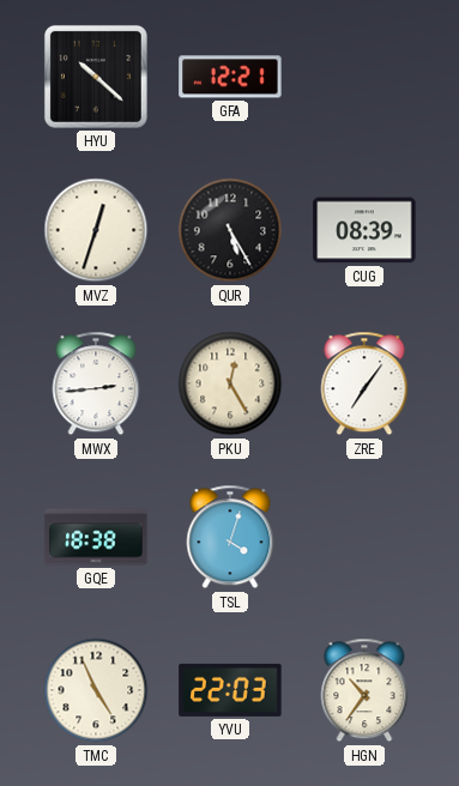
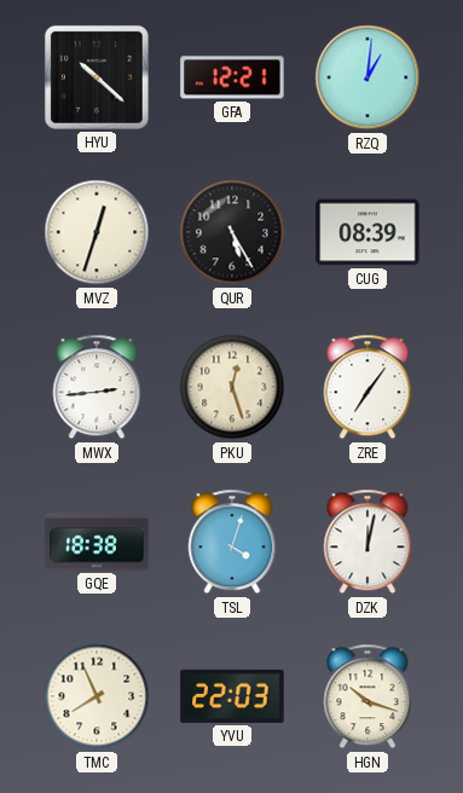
RZQ: none -> 1:01 (367, 77)
PKU: 12:25 -> 12:27 (232, 387)
DZK: none -> 12:02 (367, 542)
TMC: 4:56 -> 7:56 (97, 696)
HGN: 10:36 -> 10:18 (367, 696)
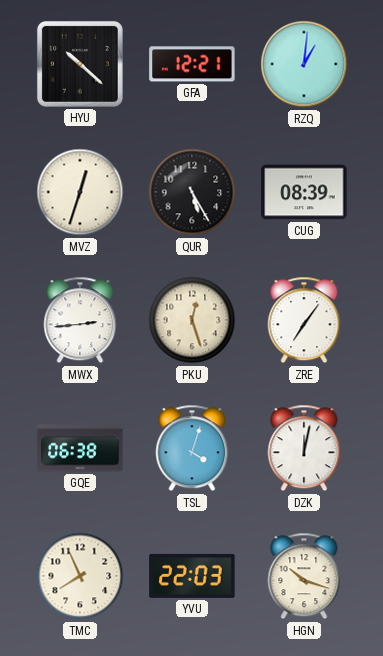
GQE: 18:38 -> 06:38 (80, 448)
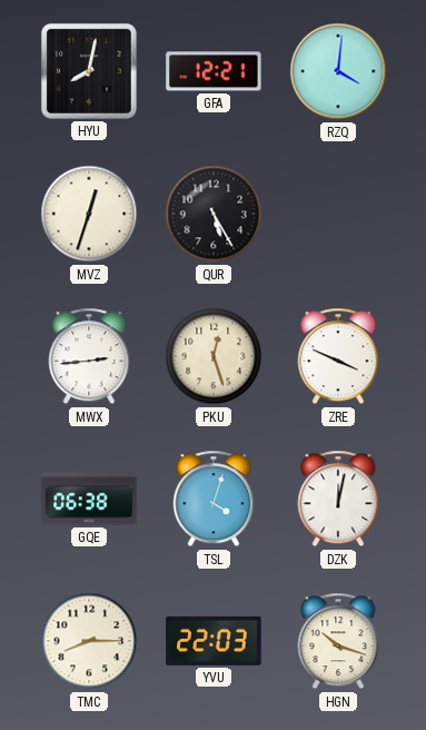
HYU: 10:22 -> 8:02 (89, 71)
RZQ: 1:01 -> 4:01 (338, 71)
CUG: 08:39 -> none (304, 192)
ZRE: 7:06 -> 3:49 (338, 356)
TMC: 7:56 -> 8:15 (89, 641)
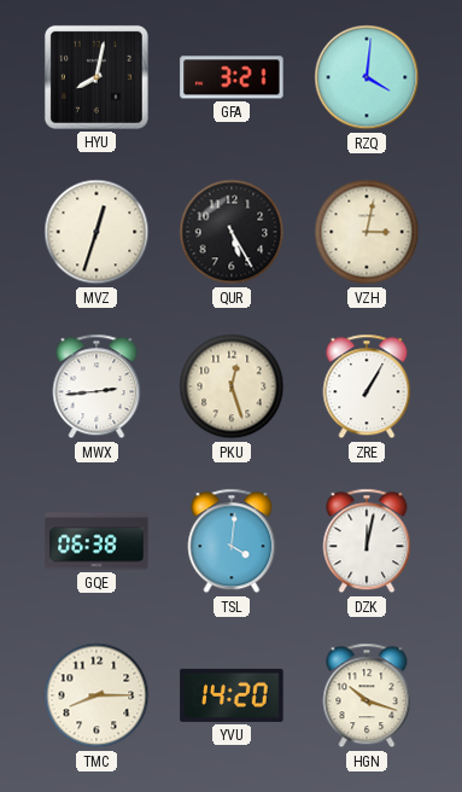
GFA: 12:21 -> 3:21 (232, 77)
VZH: none -> 3:02 (367, 232)
ZRE: 3:49 -> 1:05 (367, 386)
TSL: 4:03 -> 4:01 (232, 541)
YVU: 22:03 -> 14:20 (232, 695)
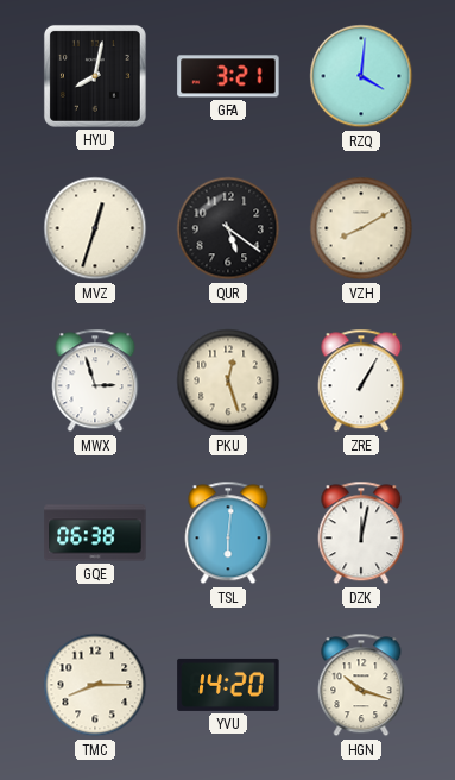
QUR: 5:25 -> 5:21 (228, 228)
VZH: 3:02 -> 8:10 (361, 228)
MWX: 2:44 -> 2:57 (95, 380)
TSL: 4:01 -> 6:01 (228, 533)
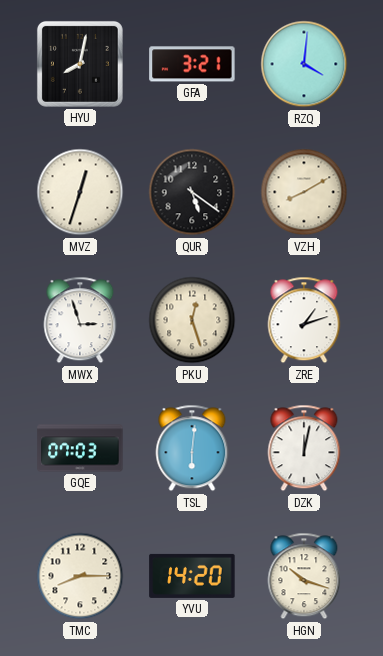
ZRE: 1:05 -> 1:12 (304, 320)
GQE: 06:38 -> 07:03 (80, 448)
